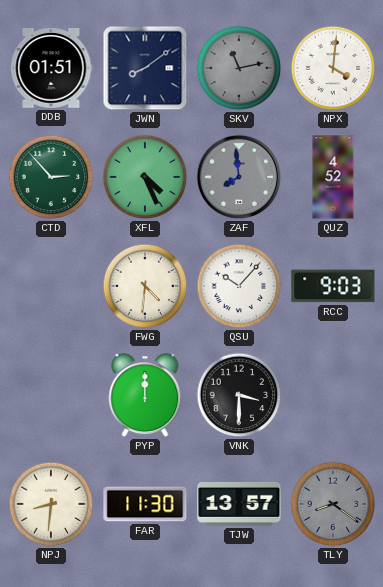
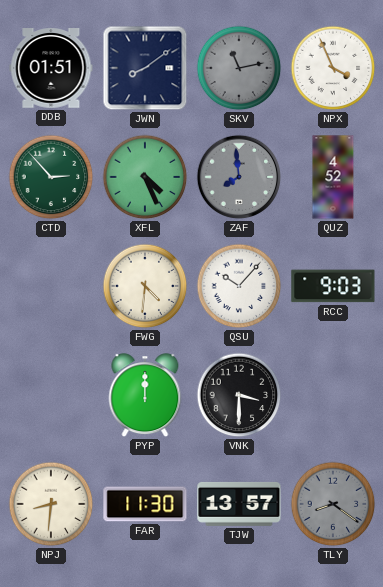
NPX: 4:01 -> 3:56 (333, 68)
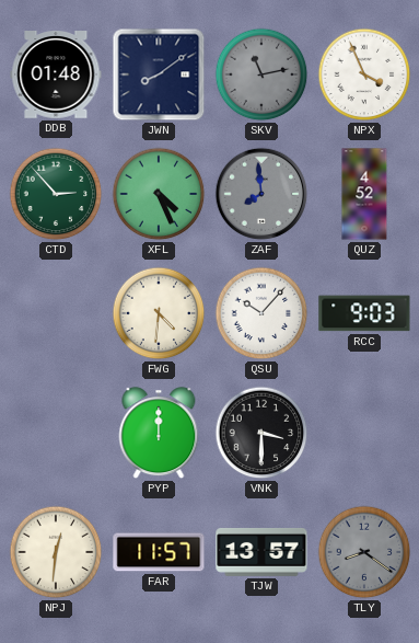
DDB: 01:51 -> 01:48 (56, 76)
NPJ: 8:31 -> 12:31 (56, 552)
FAR: 11:30 -> 11:57 (159, 552)
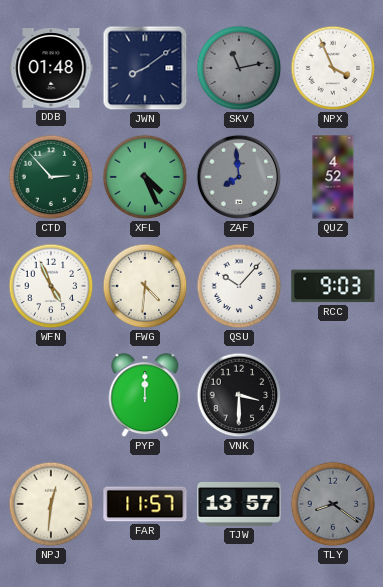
WFN: none -> 4:56 (51, 286)
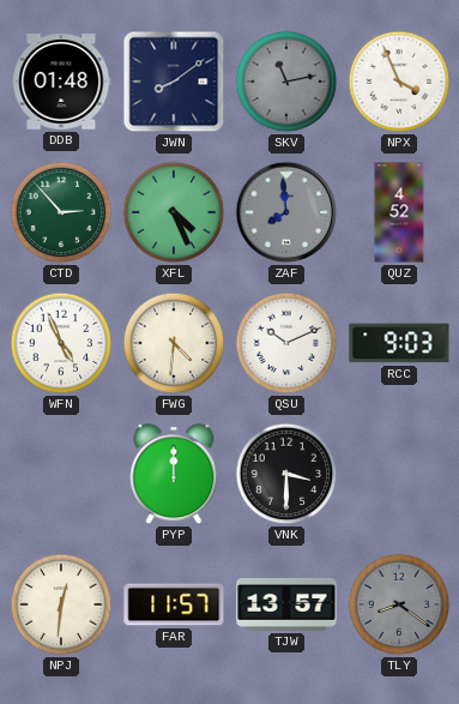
QSU: 10:07 -> 10:11 (286, 343)
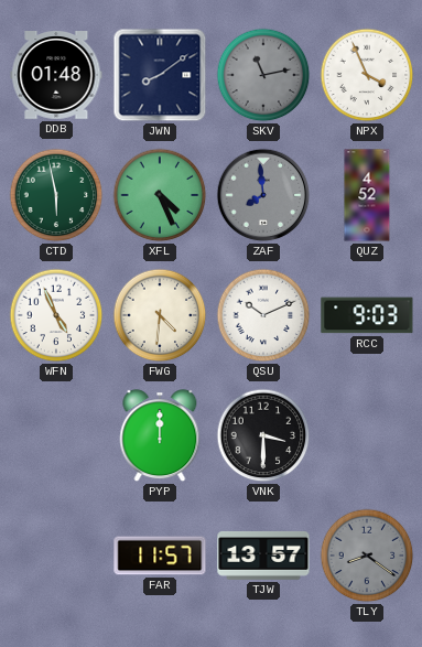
CTD: 2:53 -> 5:58 (56, 195)
NPJ: 12:31 -> none (61, 604)
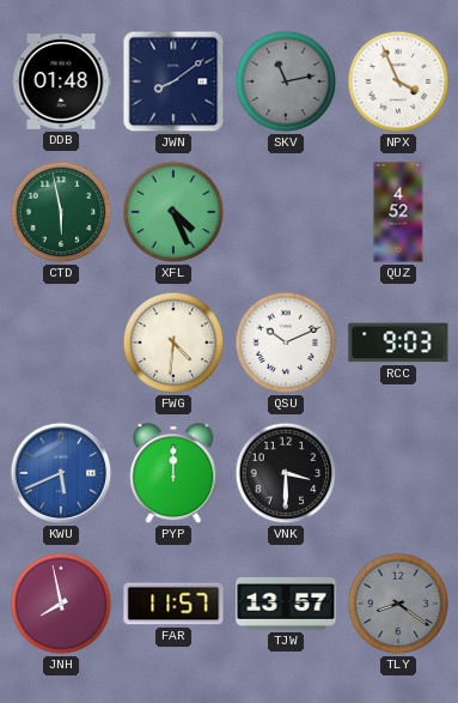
ZAF: 7:59 -> none (263, 195)
WFN: 4:56 -> none (56, 315)
KWU: none -> 5:41 (61, 473)
JNH: none -> 7:58 (61, 604)
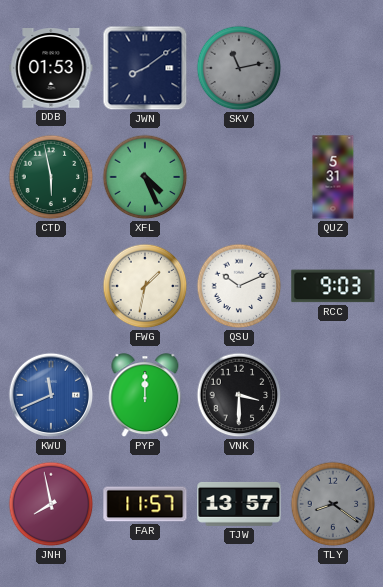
DDB: 01:48 -> 01:53 (51, 69)
NPX: 3:56 -> none (398, 81)
QUZ: 4:52 -> 5:31 (333, 177)
FWG: 4:31 -> 1:32 (145, 286)
KWU: 5:41 -> 11:41 (51, 395)
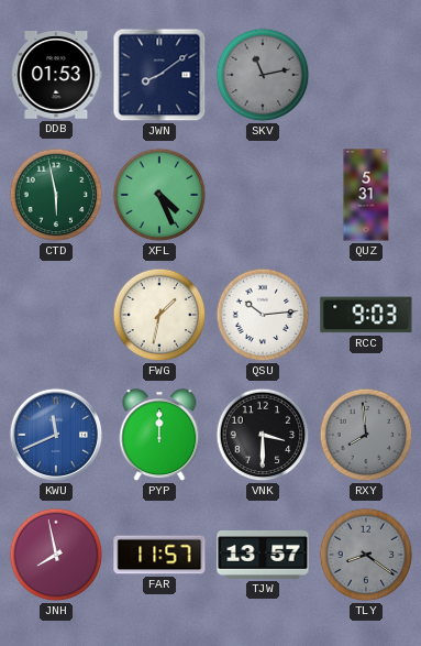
QSU: 10:11 -> 10:14 (263, 315)
RXY: none -> 7:59 (366, 435)
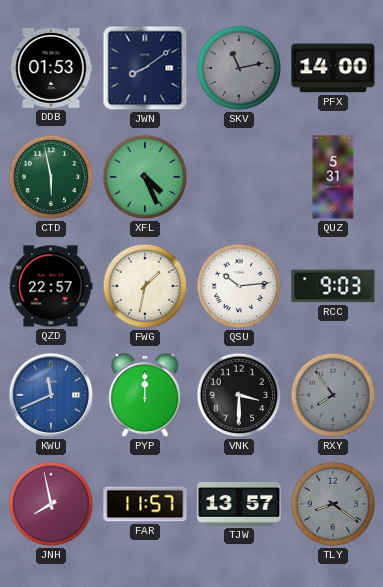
PFX: none -> 14:00 (333, 68)
QZD: none -> 22:57 (51, 286)
RXY: 7:59 -> 7:54 (333, 395)
